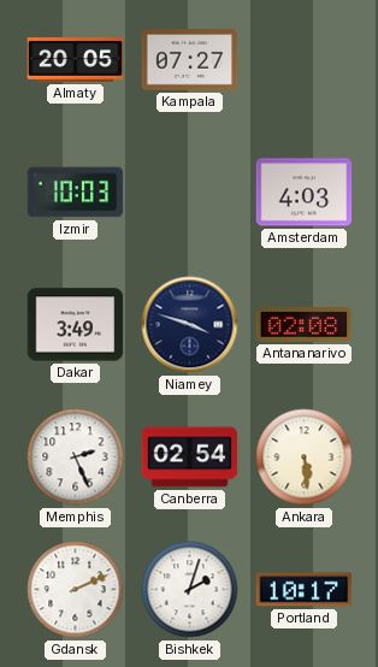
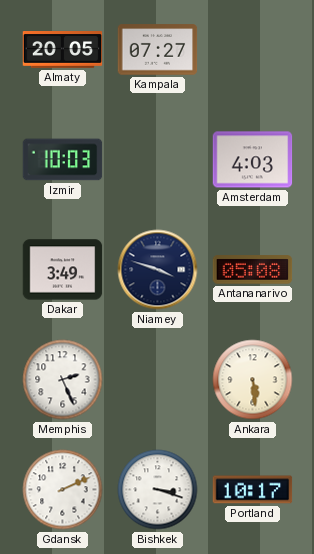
Antananarivo: 02:08 -> 05:08 (253, 270)
Canberra: 02:54 -> none (190, 458)
Bishkek: 2:03 -> 3:18 (158, 490)
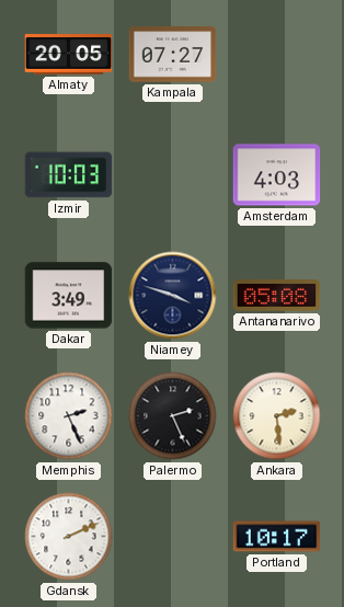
Palermo: none -> 2:26 (173, 416)
Ankara: 5:29 -> 2:29 (277, 416)
Bishkek: 3:18 -> none (158, 490)
